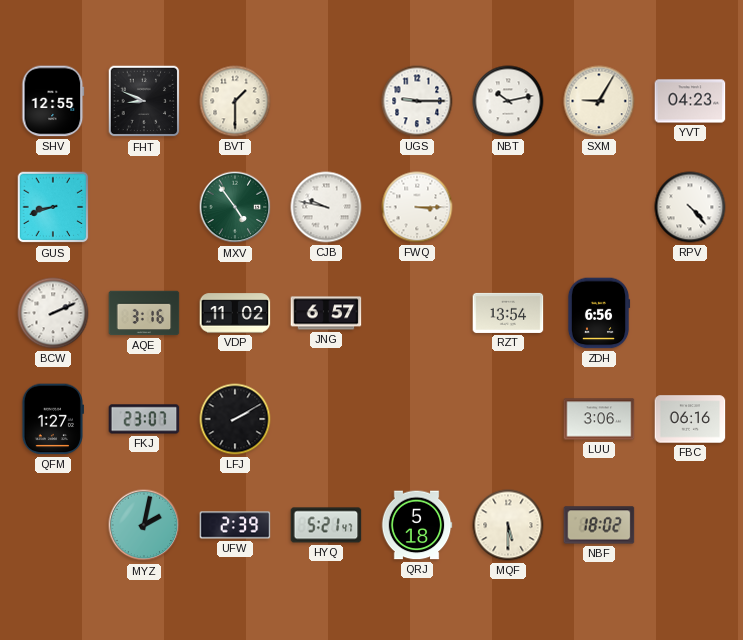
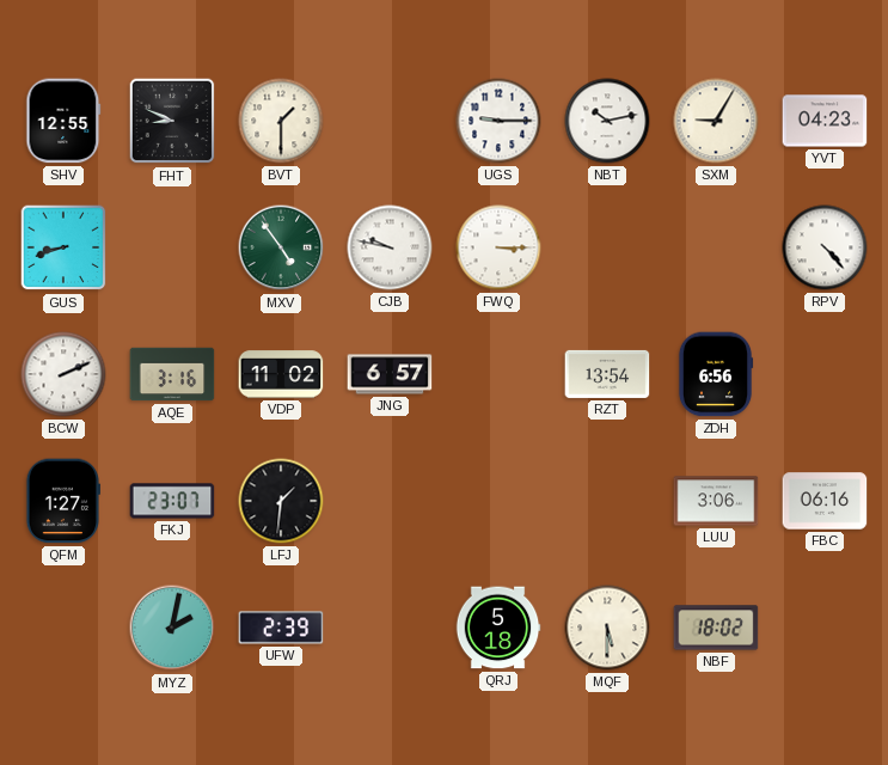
LFJ: 2:10 -> 1:31 (281, 501)
HYQ: 5:21 -> none (326, 525)
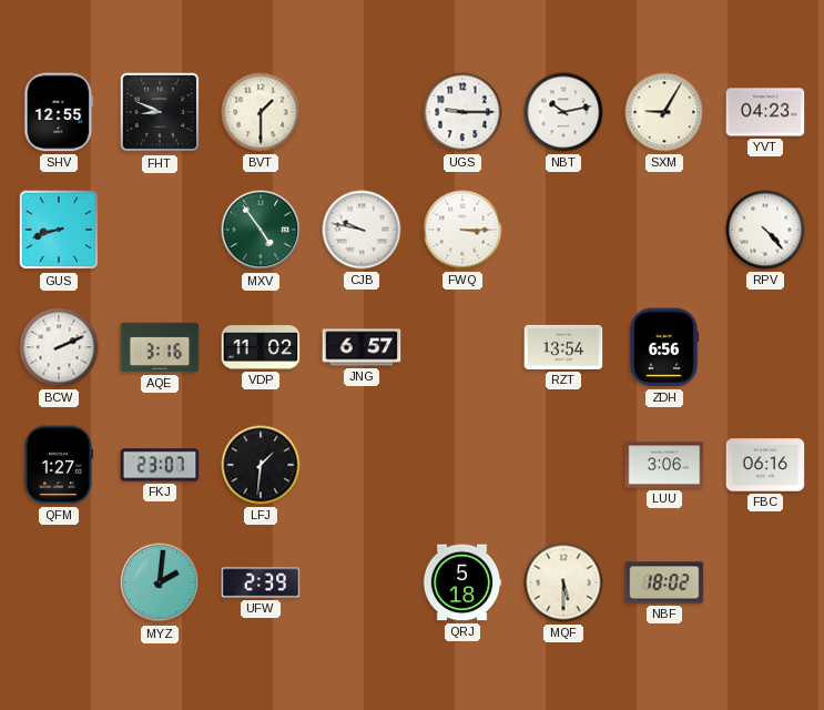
MYZ: 2:02 -> 2:01 (160, 582)
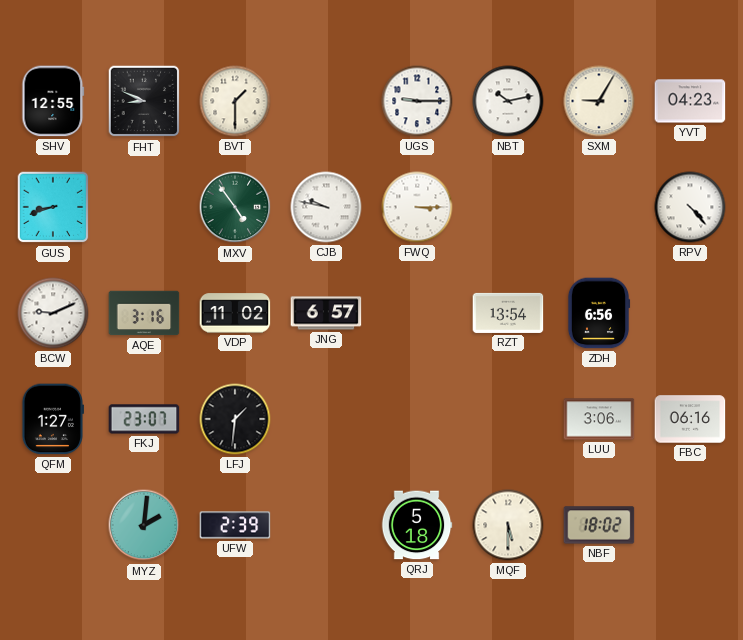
BCW: 2:11 -> 9:11 (53, 313)
